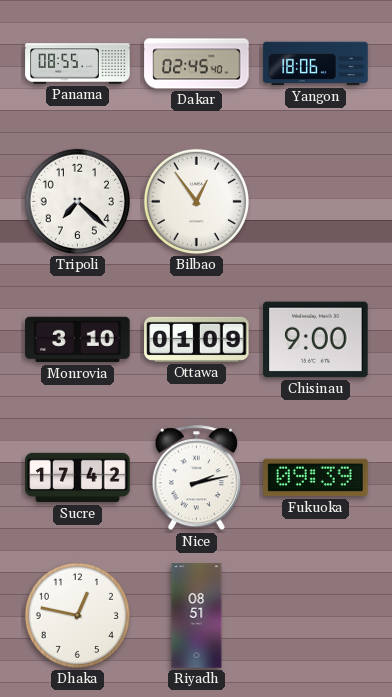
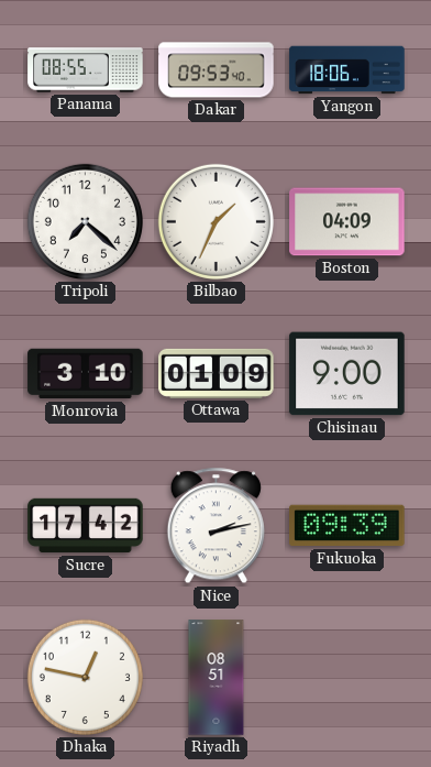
Dakar: 02:45 -> 09:53 (217, 70)
Bilbao: 12:54 -> 1:34 (215, 221)
Boston: none -> 04:09 (347, 222)
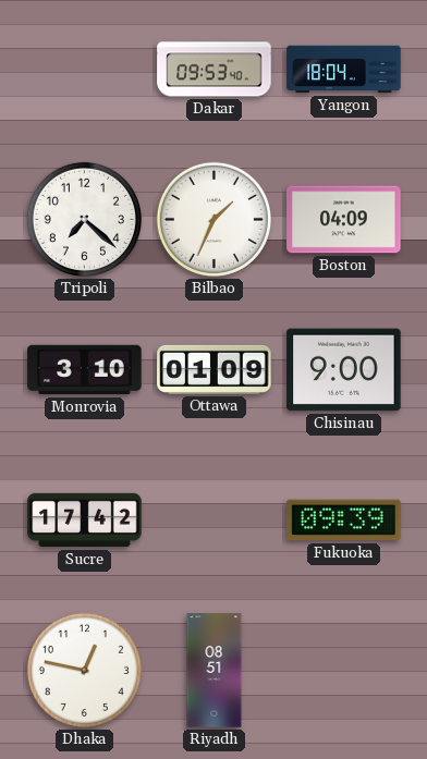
Panama: 08:55 -> none (86, 70)
Yangon: 18:06 -> 18:04 (344, 70)
Nice: 2:13 -> none (215, 526)
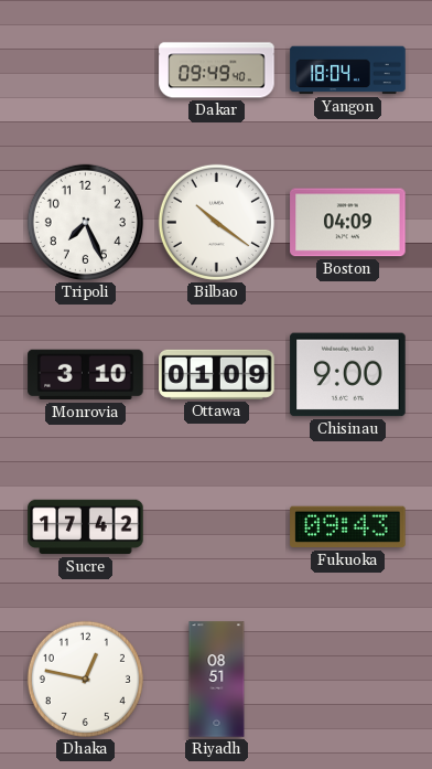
Dakar: 09:53 -> 09:49 (217, 71)
Tripoli: 7:22 -> 7:26 (85, 222)
Bilbao: 1:34 -> 10:21 (216, 222)
Fukuoka: 09:39 -> 09:43 (348, 527)
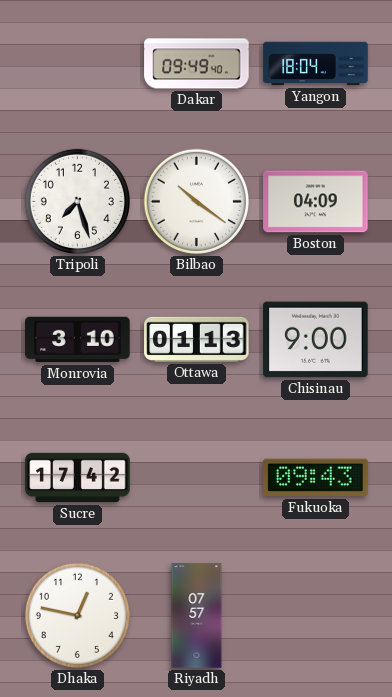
Tripoli: 7:26 -> 7:27 (77, 201)
Ottawa: 01:09 -> 01:13 (197, 339)
Riyadh: 08:51 -> 07:57 (197, 616)
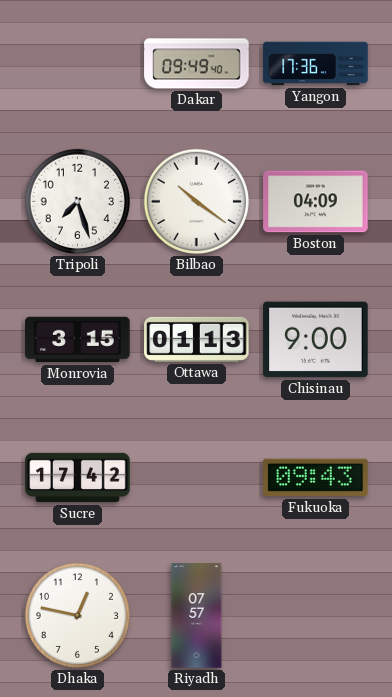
Yangon: 18:04 -> 17:36 (316, 64)
Monrovia: 3:10 -> 3:15 (78, 340)
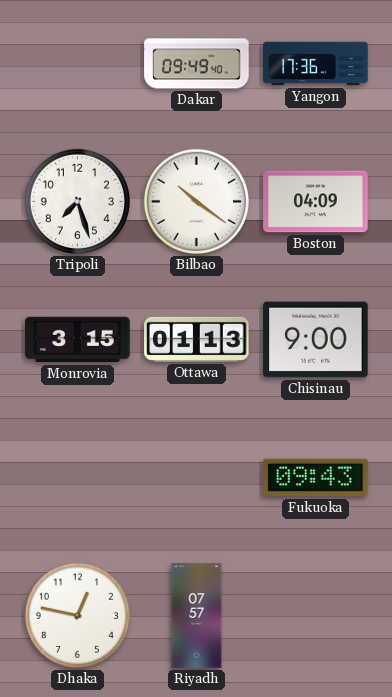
Sucre: 17:42 -> none (78, 478)
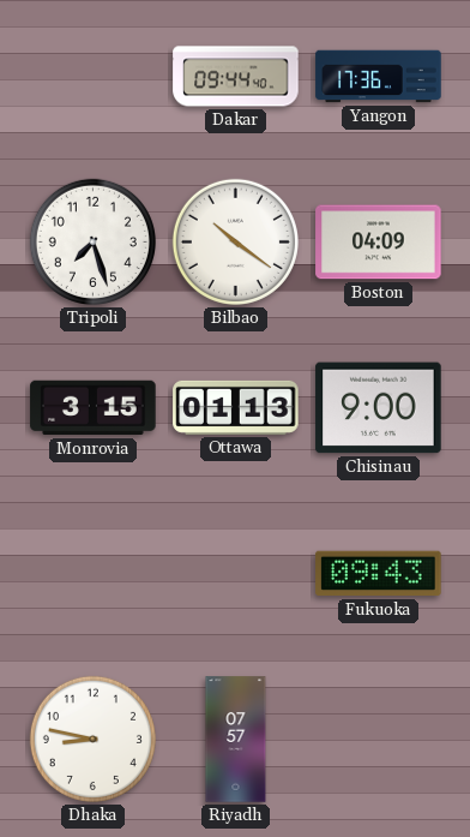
Dakar: 09:49 -> 09:44 (236, 77)
Dhaka: 12:47 -> 8:47 (92, 739)
